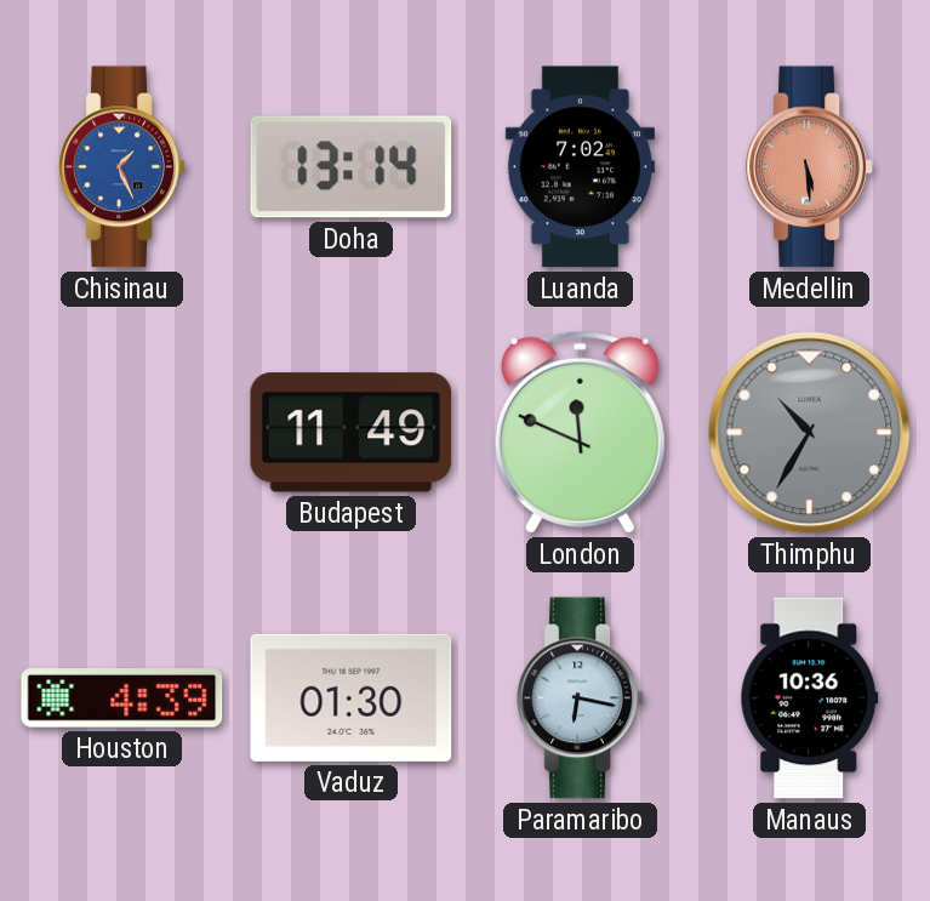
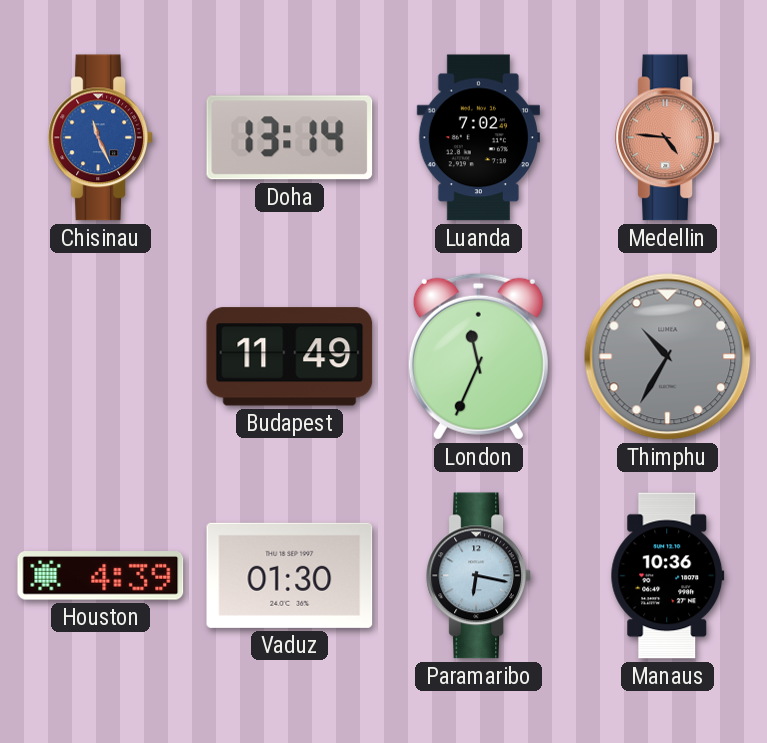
Chisinau: 1:26 -> 11:26 (101, 138)
Medellin: 5:29 -> 4:46 (668, 138)
London: 11:49 -> 11:34 (478, 356)
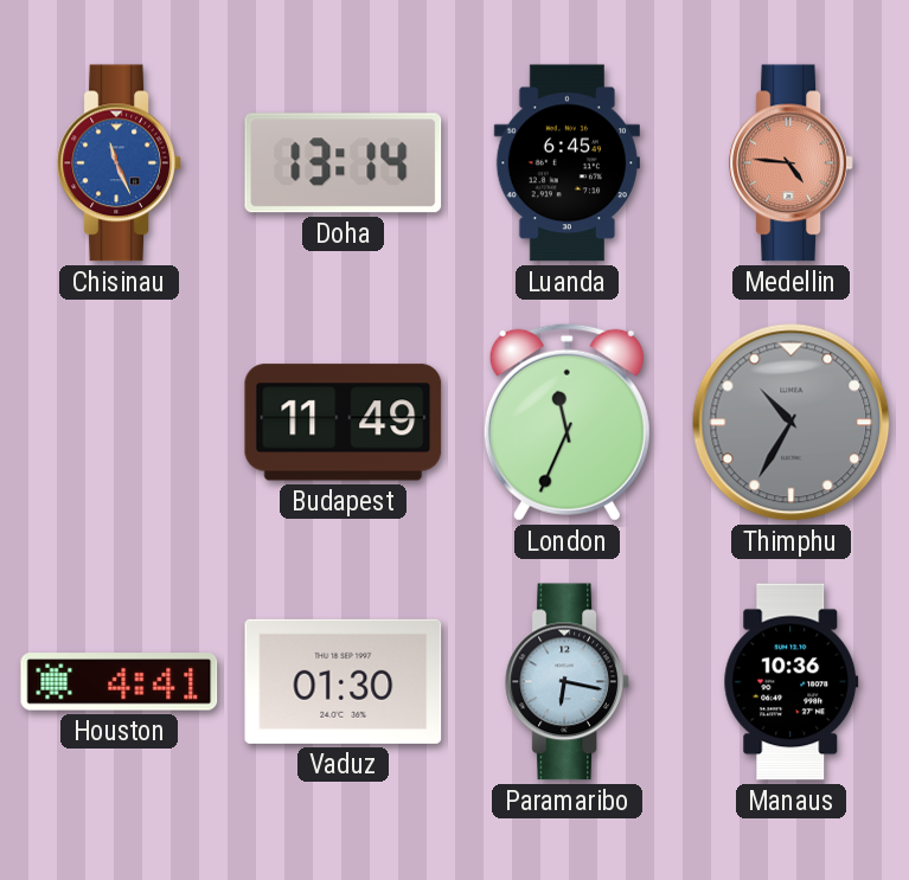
Luanda: 7:02 -> 6:45 (566, 163)
Houston: 4:39 -> 4:41 (120, 682)
